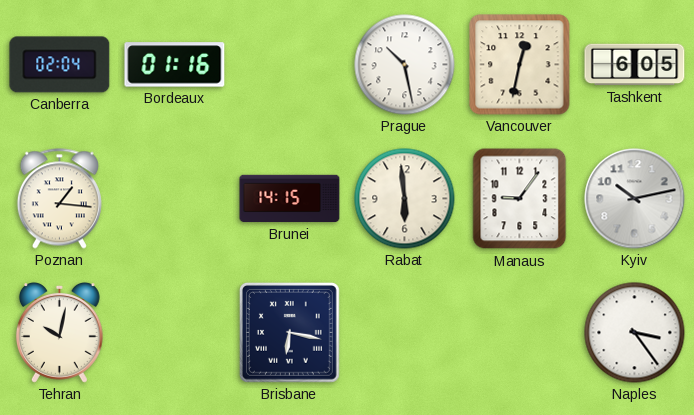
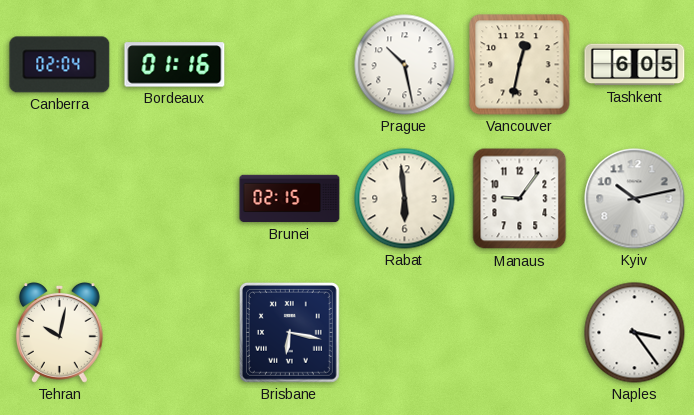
Poznan: 1:16 -> none (59, 199)
Brunei: 14:15 -> 02:15 (290, 199)
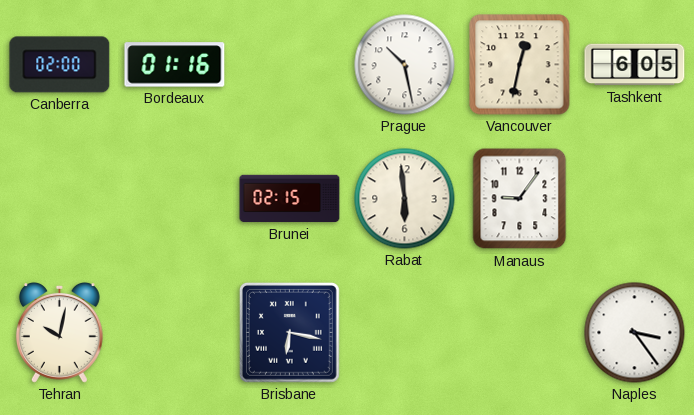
Canberra: 02:04 -> 02:00 (60, 65)
Kyiv: 10:13 -> none (635, 199)
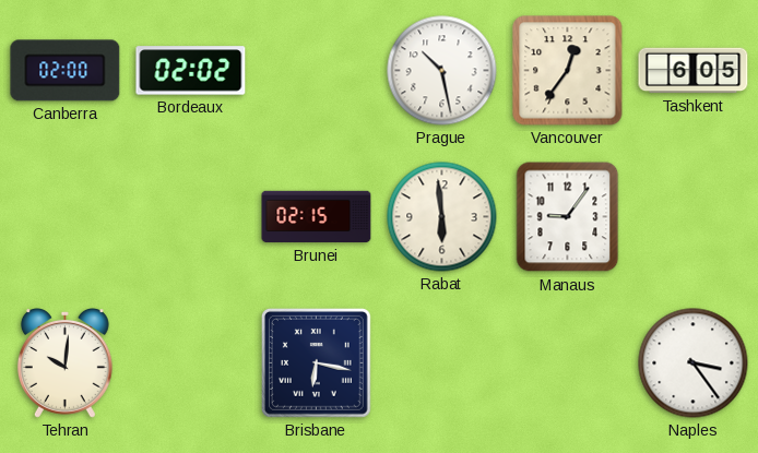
Bordeaux: 01:16 -> 02:02 (191, 71)
Vancouver: 12:32 -> 12:36 (568, 71)
Tehran: 10:02 -> 10:01 (64, 363)
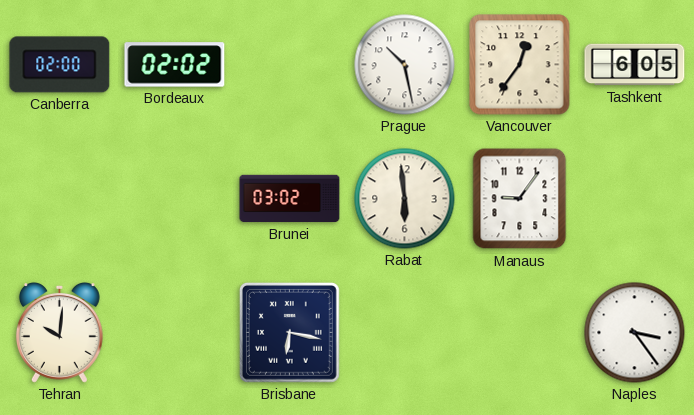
Brunei: 02:15 -> 03:02 (290, 199)
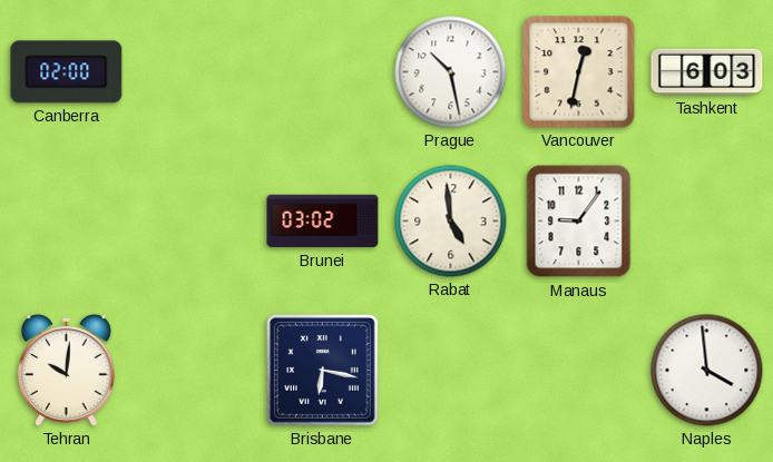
Bordeaux: 02:02 -> none (175, 65)
Vancouver: 12:36 -> 12:32 (579, 72)
Tashkent: 6:05 -> 6:03 (707, 72)
Rabat: 5:59 -> 4:59 (451, 222)
Naples: 3:24 -> 3:59 (707, 371)
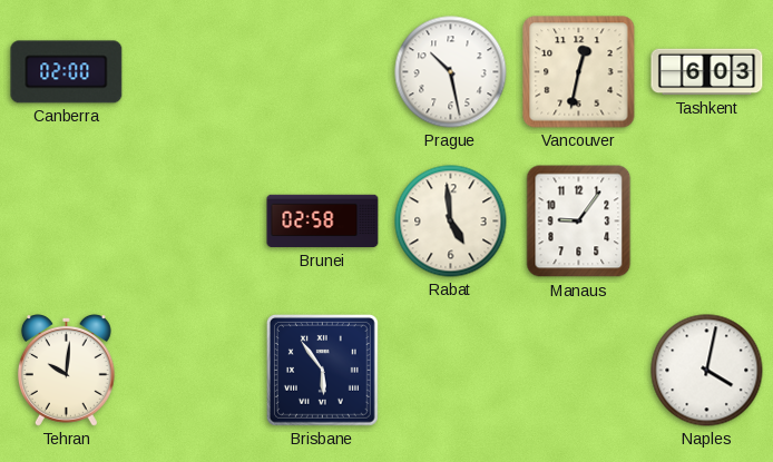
Brunei: 03:02 -> 02:58 (323, 222)
Brisbane: 6:17 -> 5:54 (322, 370)
Naples: 3:59 -> 4:02 (707, 371)
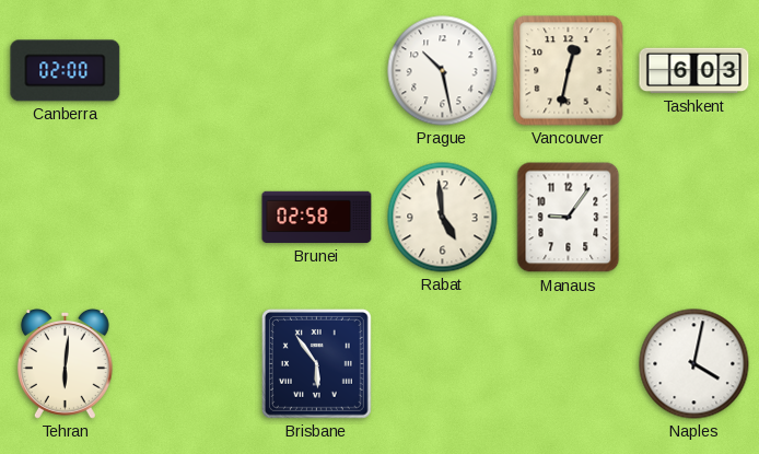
Tehran: 10:01 -> 6:01 (65, 364)
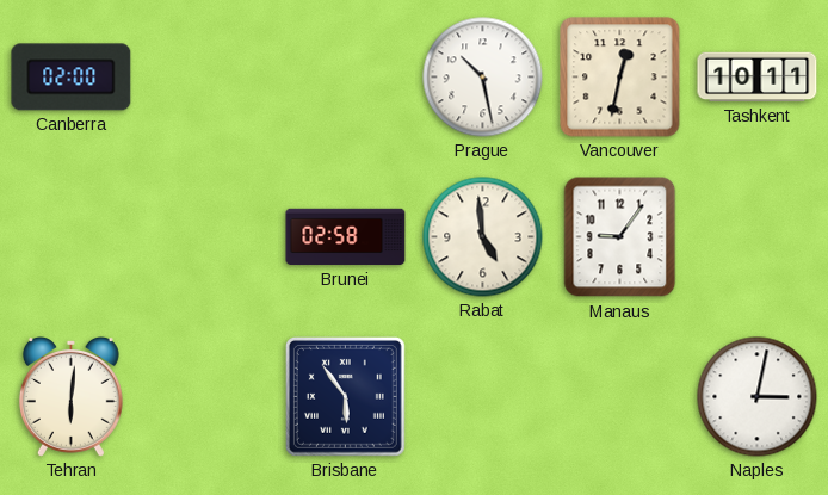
Tashkent: 6:03 -> 10:11 (758, 78)
Naples: 4:02 -> 3:02 (758, 397)
